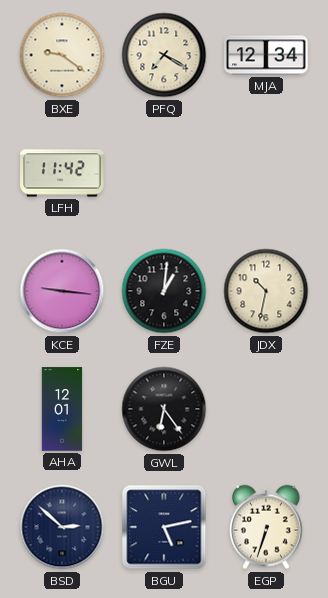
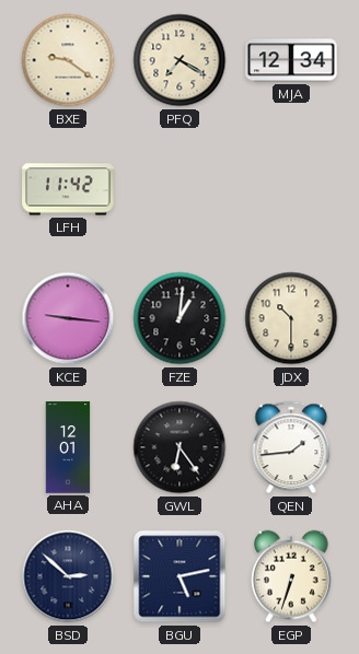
JDX: 10:32 -> 10:30 (291, 318)
QEN: none -> 1:44 (291, 447)
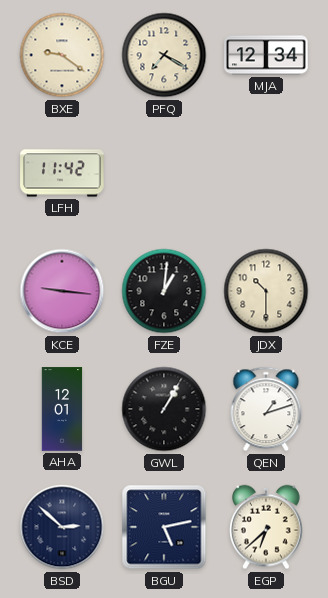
GWL: 6:24 -> 1:05 (164, 409)
QEN: 1:44 -> 1:12 (266, 409)
EGP: 6:33 -> 6:38 (266, 527)
